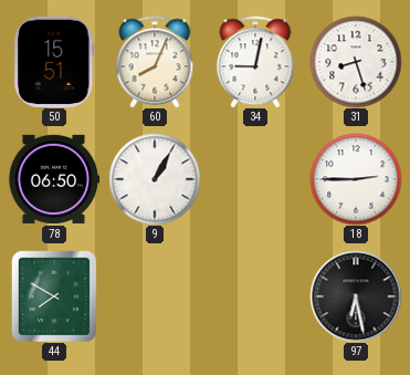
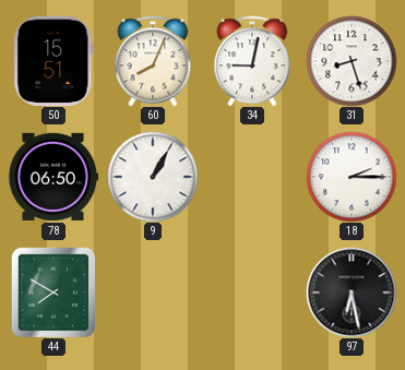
18: 2:45 -> 2:15 (352, 177)
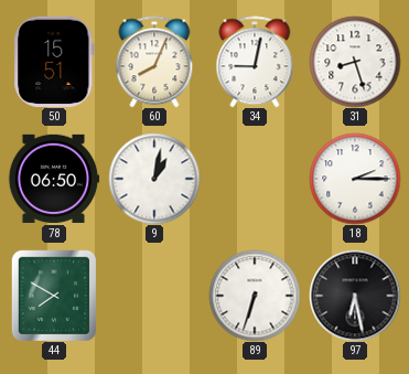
9: 1:05 -> 1:02 (154, 179)
89: none -> 6:33 (255, 296)
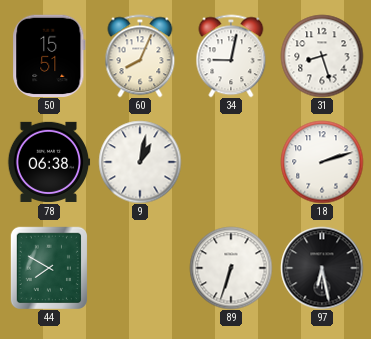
78: 06:50 -> 06:38 (49, 162)
18: 2:15 -> 2:12 (322, 162)
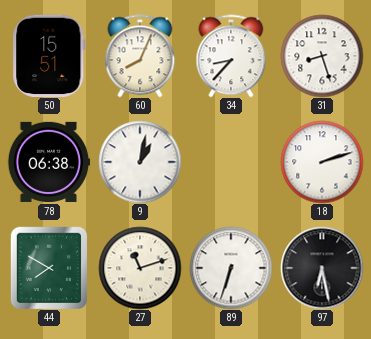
34: 9:02 -> 8:37 (231, 56)
27: none -> 11:12 (140, 268)
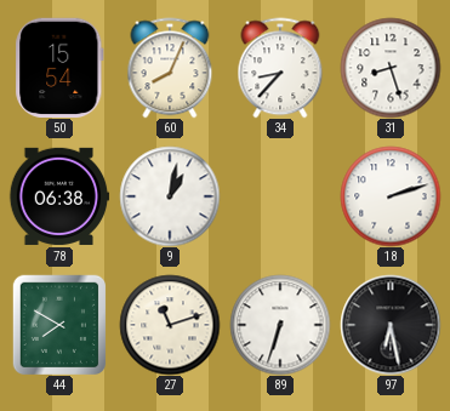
50: 15:51 -> 15:54 (59, 67)
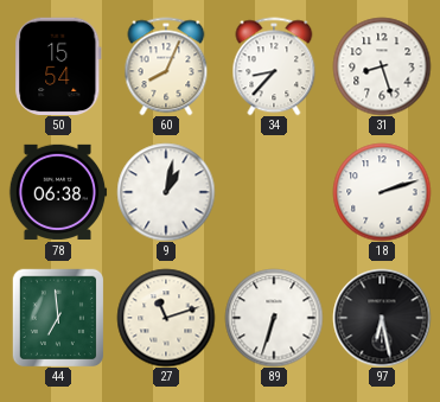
44: 7:50 -> 6:59 (57, 318)
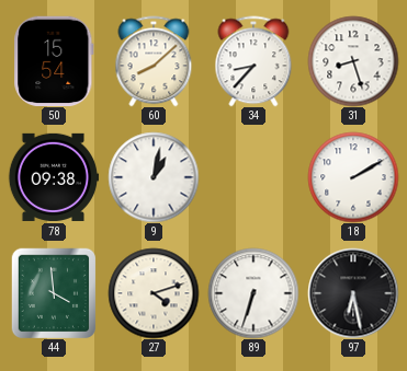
60: 8:04 -> 8:08 (154, 61)
78: 06:38 -> 09:38 (54, 177)
18: 2:12 -> 2:10 (353, 177)
44: 6:59 -> 3:59 (53, 293)
27: 11:12 -> 4:12 (154, 293)
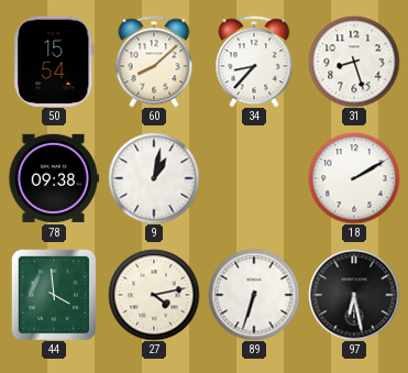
27: 4:12 -> 4:13 (154, 295)
